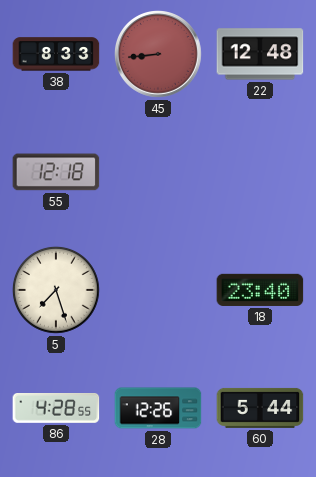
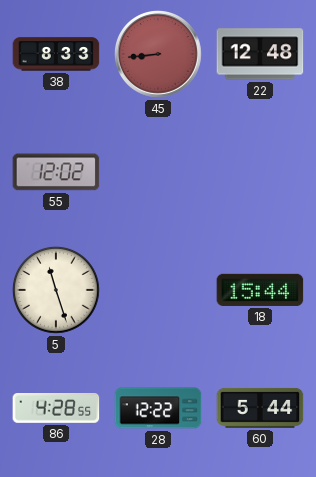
55: 12:18 -> 12:02 (56, 172)
5: 7:27 -> 11:27 (56, 290)
18: 23:40 -> 15:44 (260, 290)
28: 12:26 -> 12:22 (158, 408)
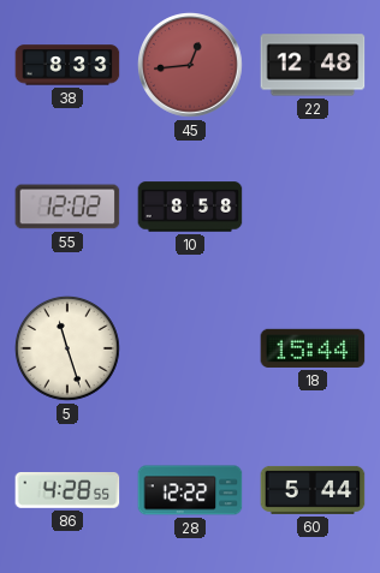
45: 8:44 -> 12:44 (191, 66)
10: none -> 8:58 (190, 207)
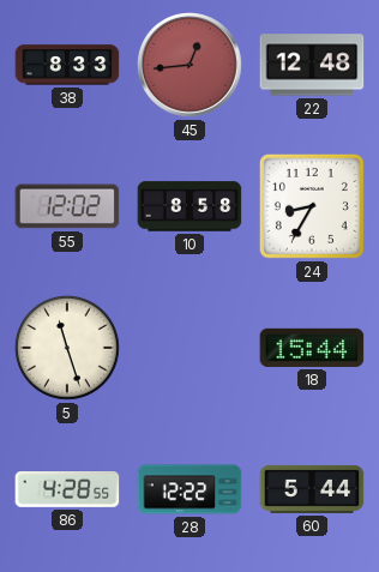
24: none -> 8:35 (312, 206)
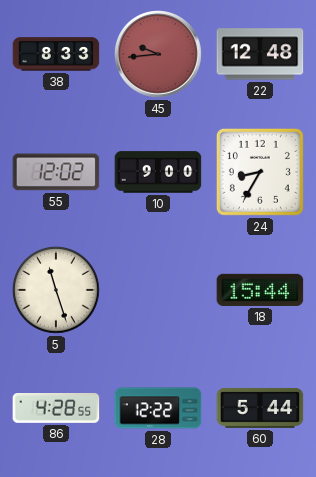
45: 12:44 -> 9:44 (159, 55)
10: 8:58 -> 9:00 (158, 172)
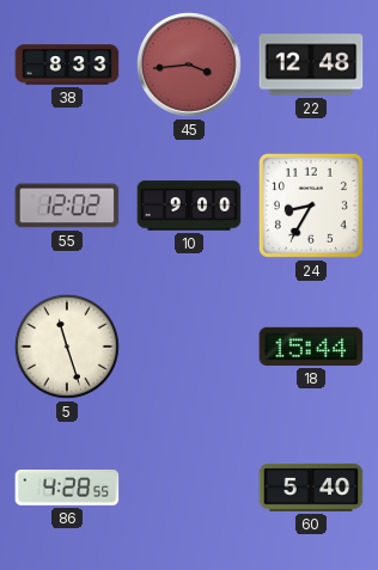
45: 9:44 -> 3:44 (190, 66)
28: 12:22 -> none (158, 408)
60: 5:44 -> 5:40 (311, 488)
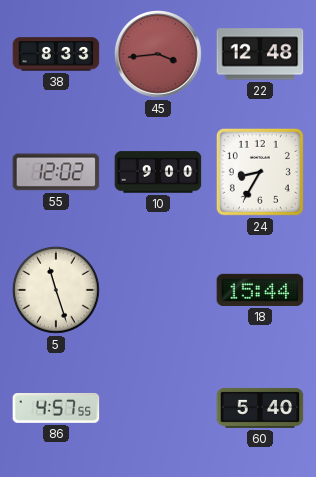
86: 4:28 -> 4:57 (56, 409)
